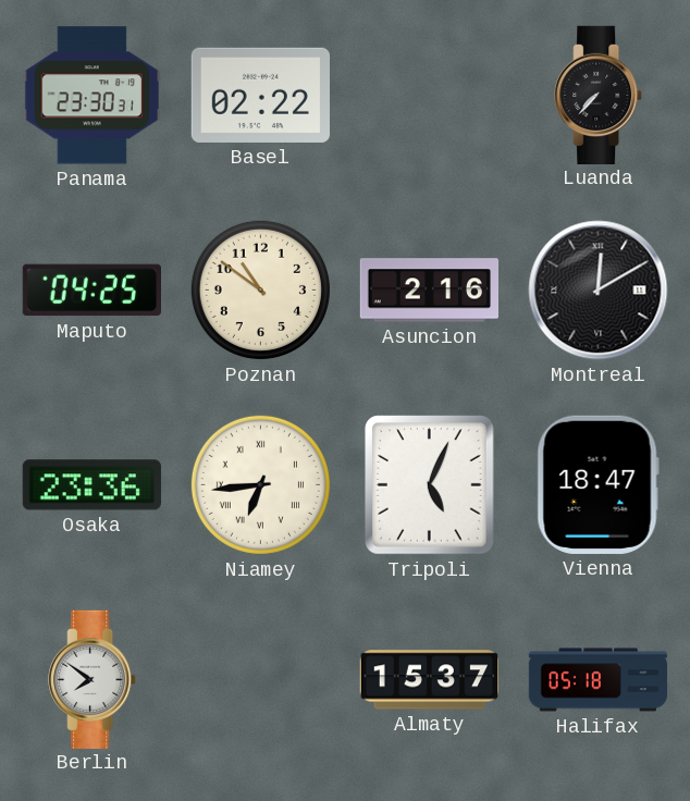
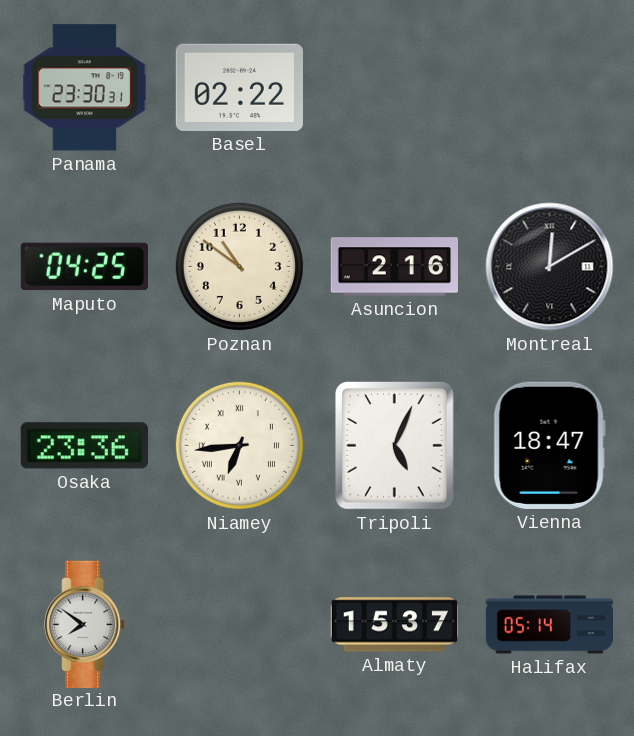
Luanda: 7:37 -> none (599, 95)
Halifax: 05:18 -> 05:14 (550, 625)
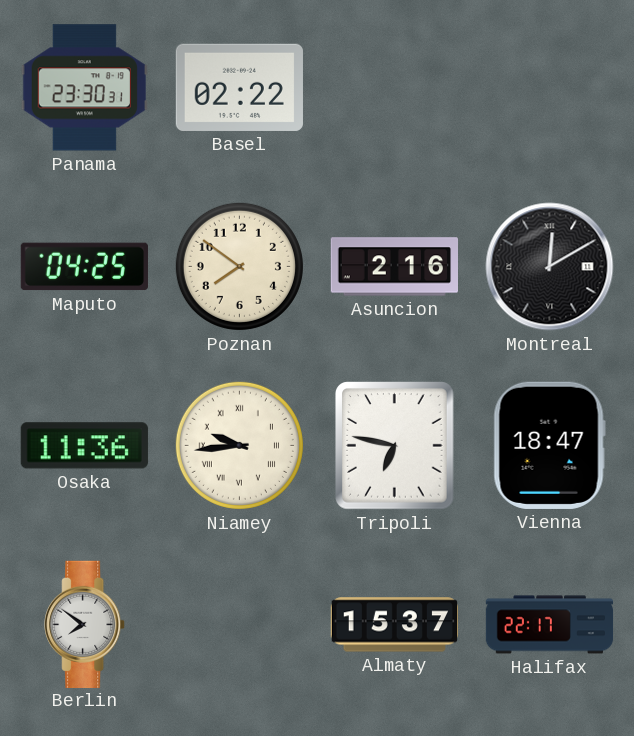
Poznan: 10:51 -> 7:51 (239, 266)
Osaka: 23:36 -> 11:36 (84, 446)
Niamey: 6:44 -> 9:44 (239, 445)
Tripoli: 5:04 -> 6:47 (395, 446)
Halifax: 05:14 -> 22:17 (550, 625)
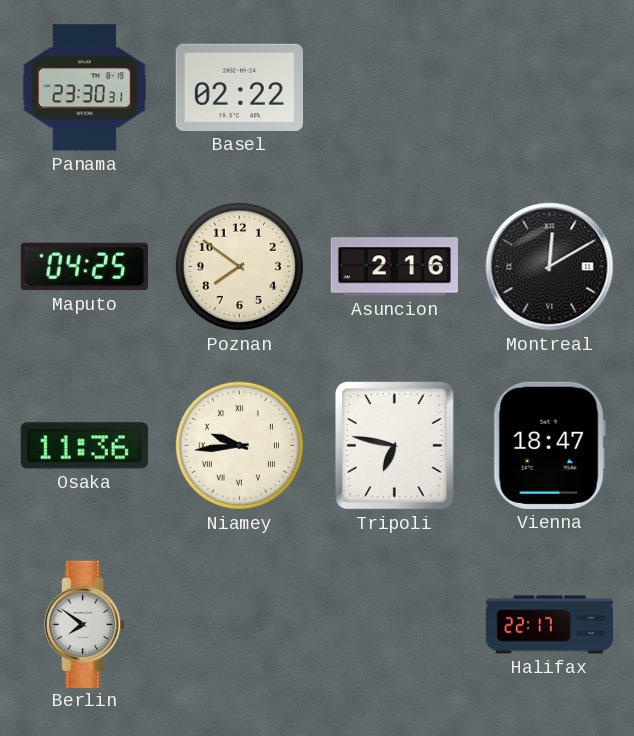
Almaty: 15:37 -> none (394, 625)
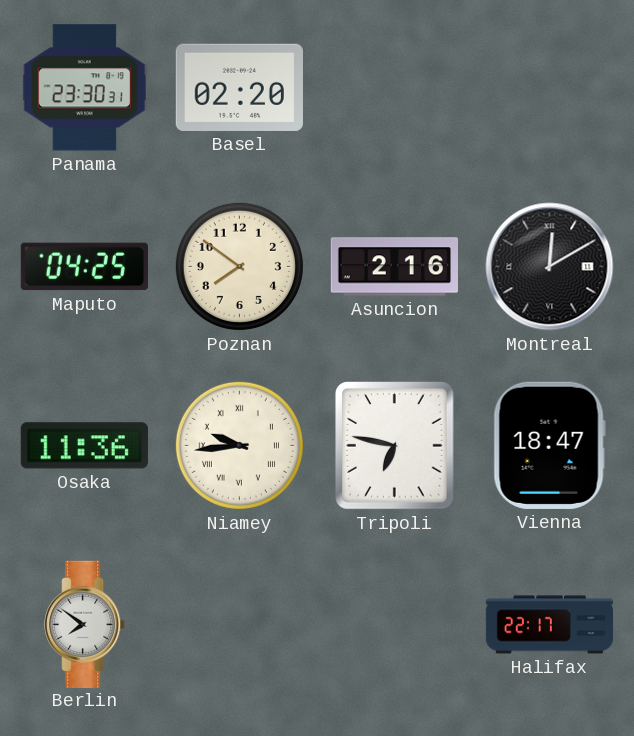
Basel: 02:22 -> 02:20 (239, 87)
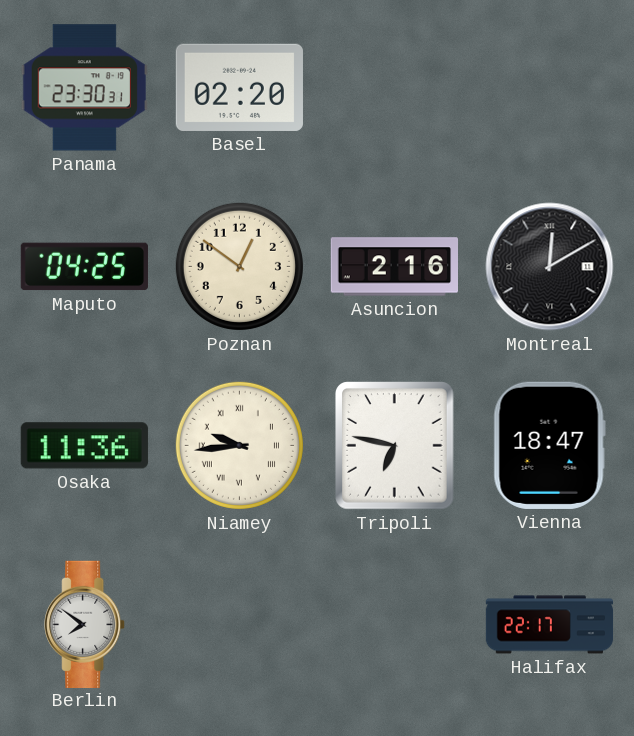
Poznan: 7:51 -> 12:51 (239, 266)
